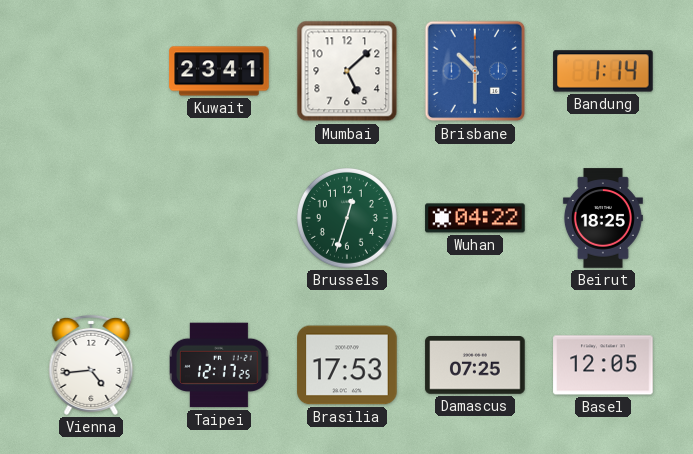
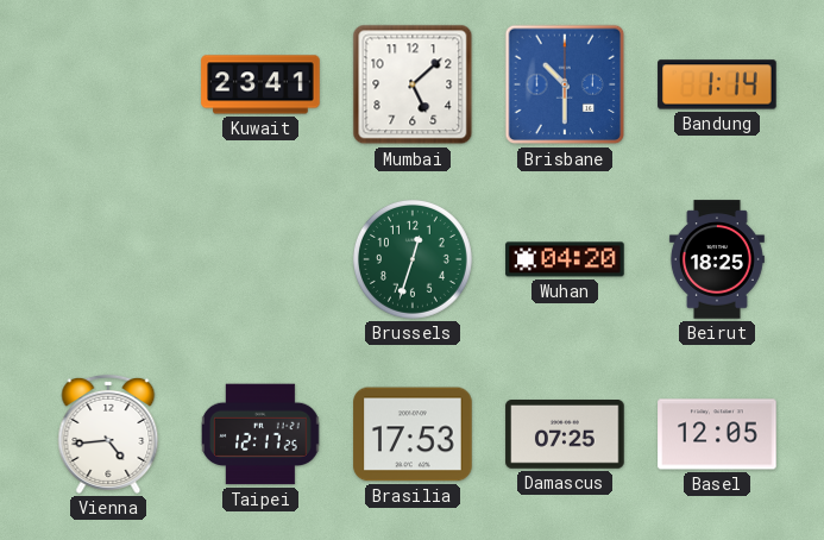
Wuhan: 04:22 -> 04:20 (565, 259)
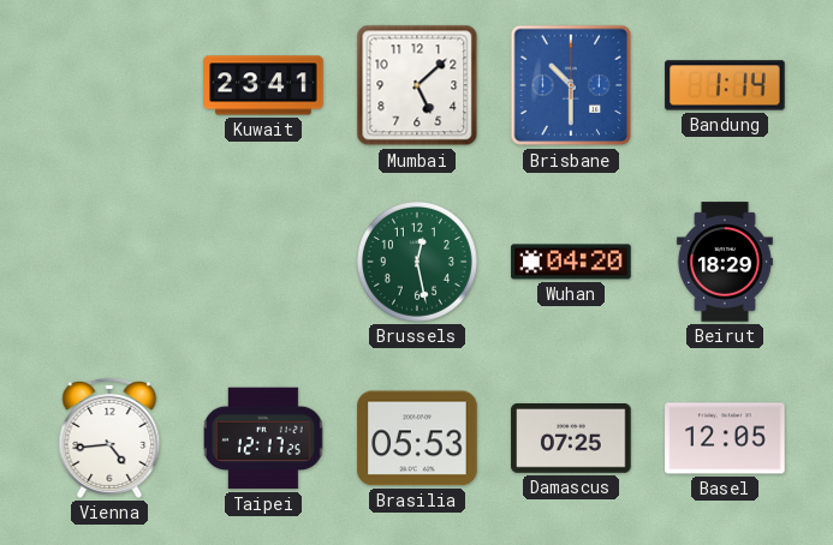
Brussels: 12:33 -> 12:28 (417, 262)
Beirut: 18:25 -> 18:29 (725, 262)
Brasilia: 17:53 -> 05:53 (417, 438)
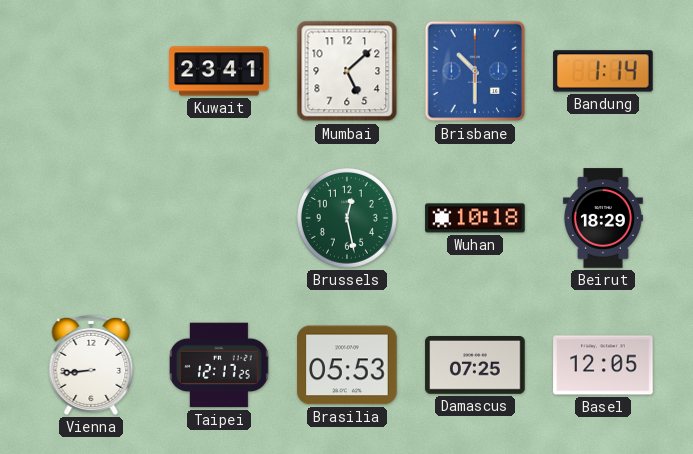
Wuhan: 04:20 -> 10:18 (475, 218)
Vienna: 4:44 -> 8:44 (91, 365)
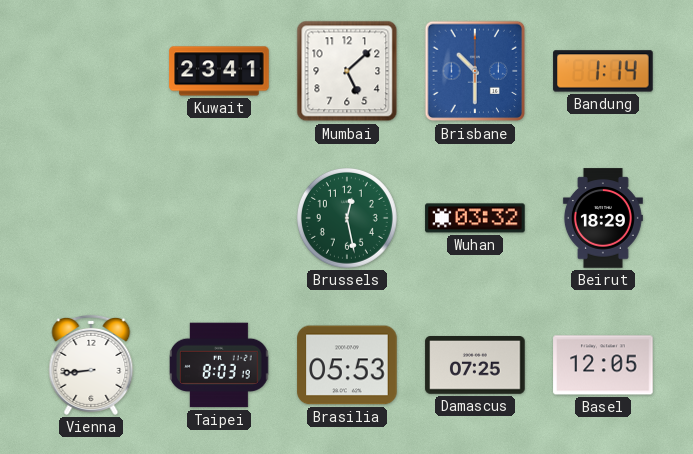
Wuhan: 10:18 -> 03:32 (475, 218)
Taipei: 12:17 -> 8:03 (220, 365)
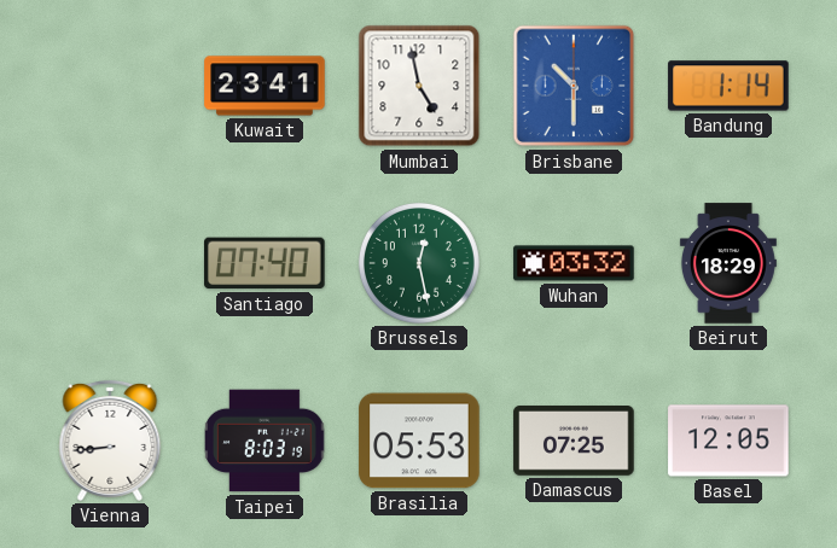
Mumbai: 5:08 -> 4:58 (419, 86)
Santiago: none -> 07:40 (266, 263)
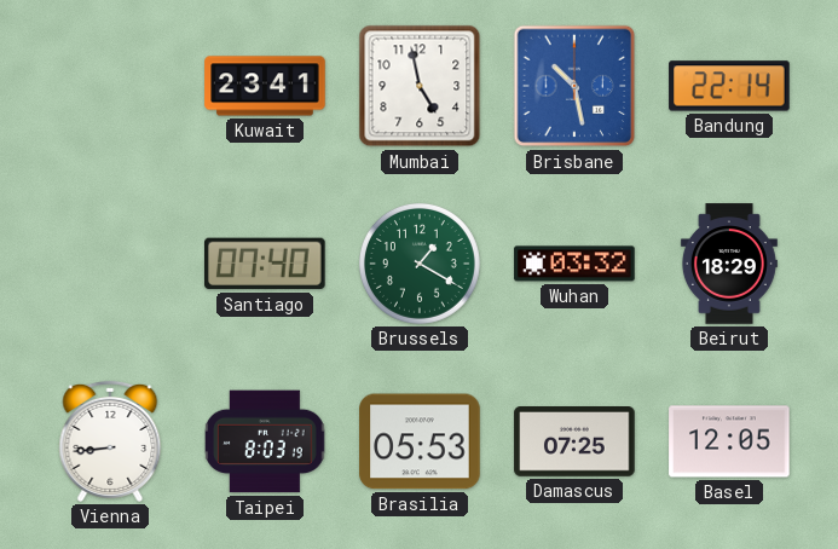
Brisbane: 10:30 -> 10:28 (574, 86)
Bandung: 1:14 -> 22:14 (729, 86)
Brussels: 12:28 -> 1:20 (420, 264)
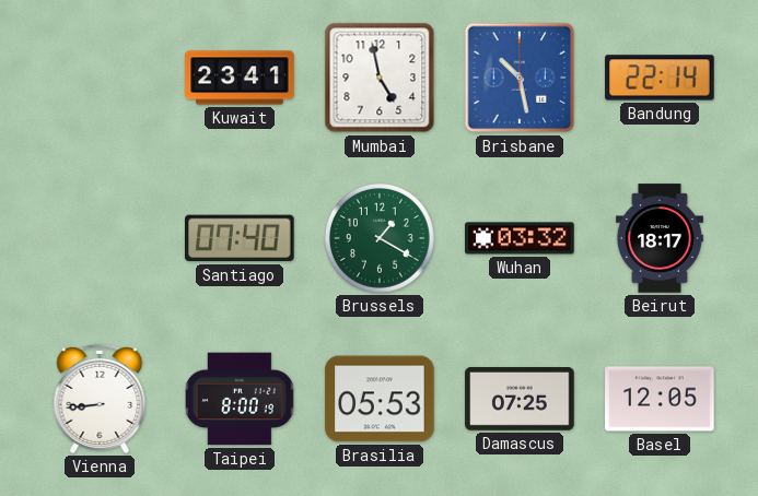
Beirut: 18:29 -> 18:17 (660, 238)
Taipei: 8:03 -> 8:00 (241, 399)
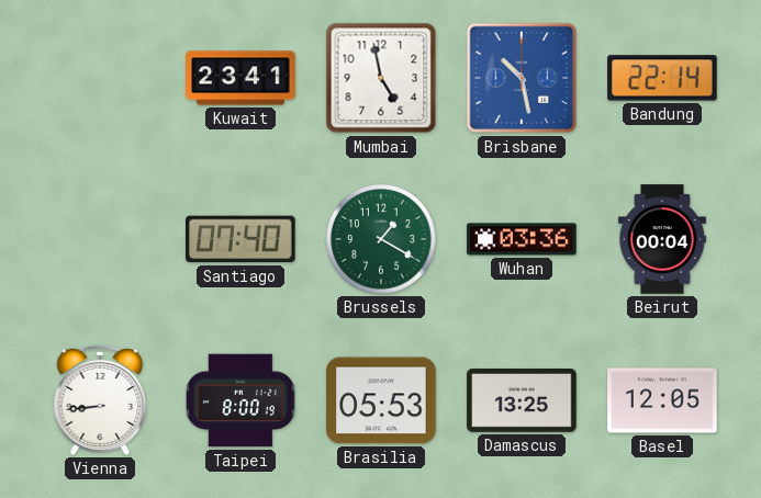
Wuhan: 03:32 -> 03:36 (522, 239)
Beirut: 18:17 -> 00:04 (662, 239)
Damascus: 07:25 -> 13:25 (522, 401)
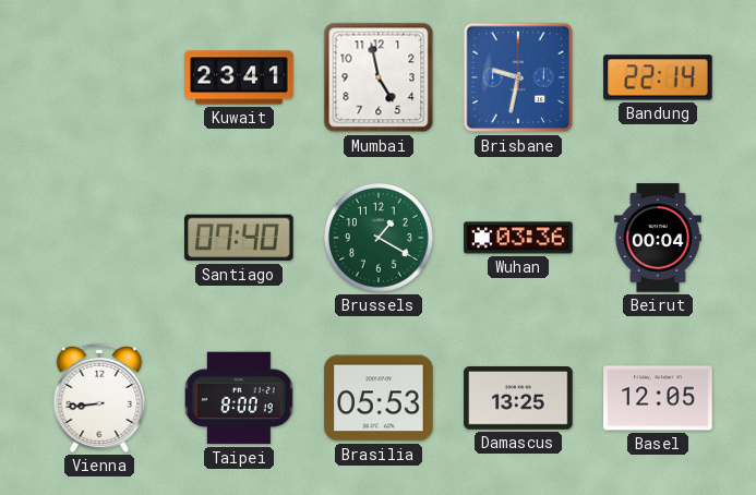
Brisbane: 10:28 -> 9:32 (518, 77)
